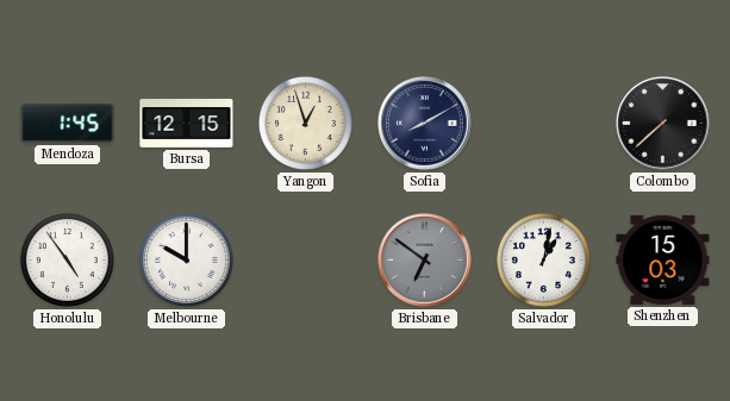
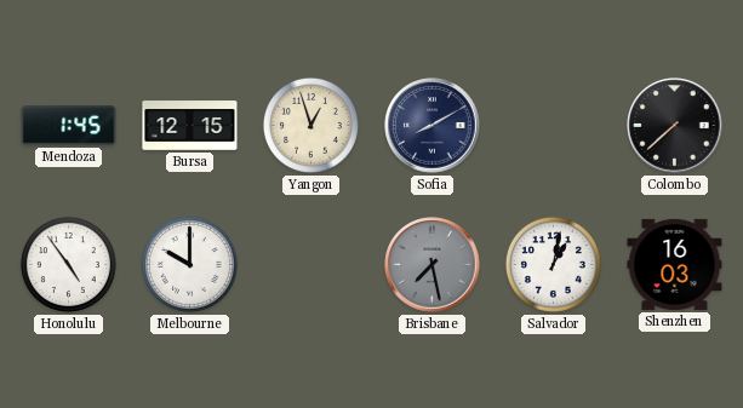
Brisbane: 6:51 -> 7:28 (433, 265)
Shenzhen: 15:03 -> 16:03 (675, 264)
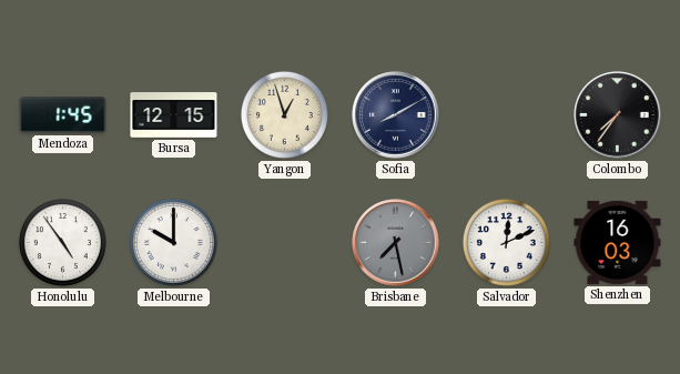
Colombo: 7:38 -> 7:36 (618, 115)
Salvador: 1:02 -> 12:11 (506, 242)
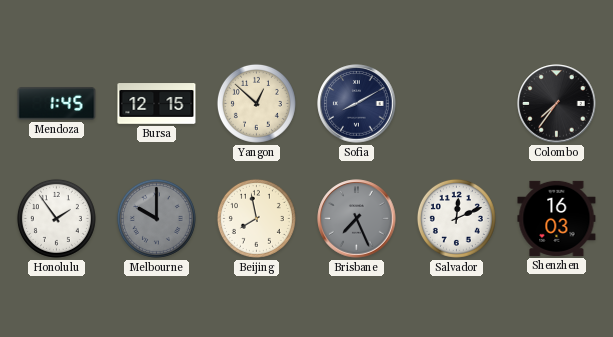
Yangon: 12:57 -> 12:52 (256, 103)
Honolulu: 4:54 -> 1:54 (56, 218)
Melbourne dial: white -> grey (156, 218)
Beijing: none -> 7:58 (256, 218)
Brisbane: 7:28 -> 7:26 (357, 219)
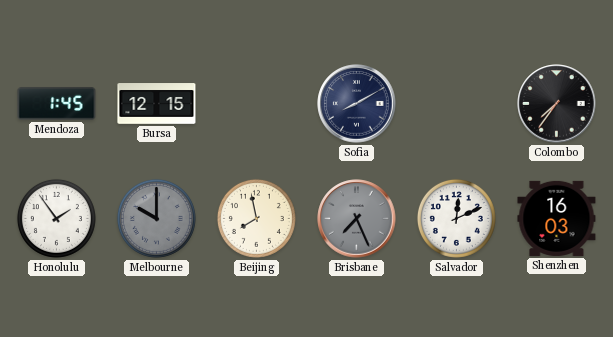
Yangon: 12:52 -> none (256, 103)
